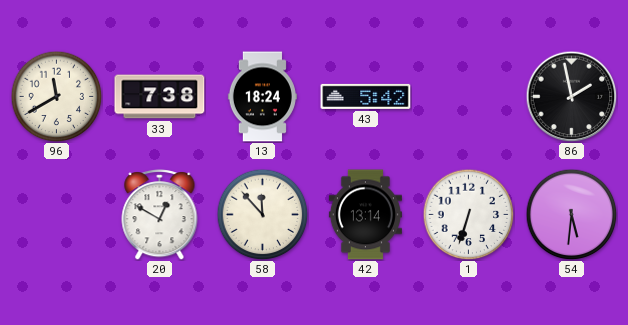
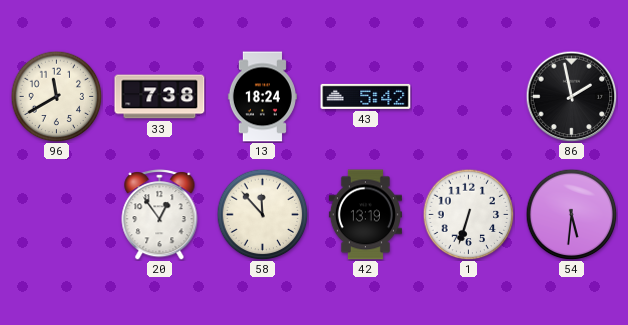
20: 12:50 -> 12:54 (160, 215)
42: 13:14 -> 13:19 (365, 215)
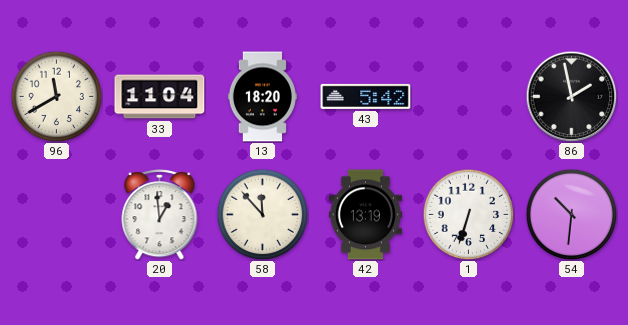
33: 7:38 -> 11:04 (160, 97)
13: 18:24 -> 18:20 (262, 97)
20: 12:54 -> 12:59 (160, 215)
54: 5:31 -> 10:31 (571, 214)
